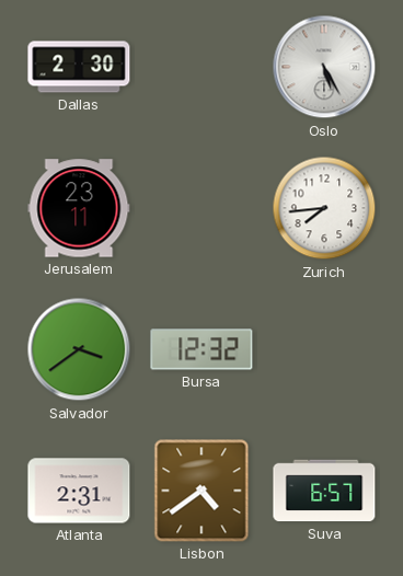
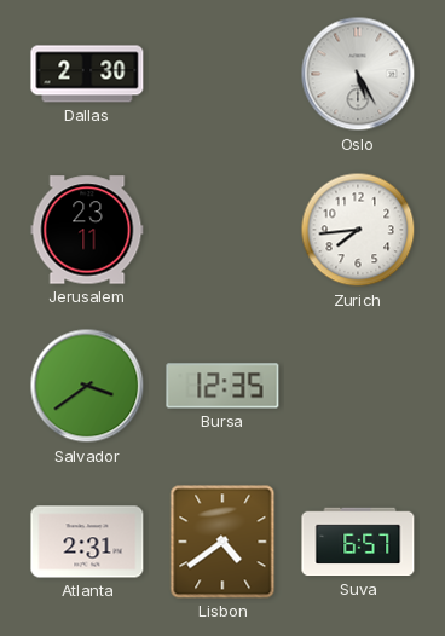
Bursa: 12:32 -> 12:35 (223, 386)
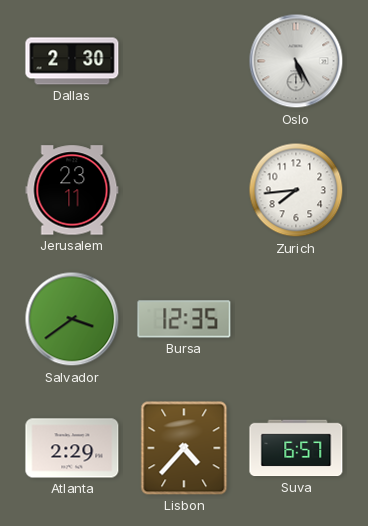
Atlanta: 2:31 -> 2:29 (72, 448)
Lisbon: 4:39 -> 4:37 (184, 448)
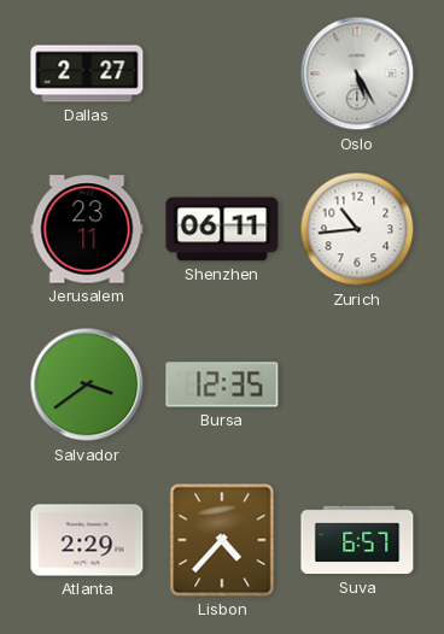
Dallas: 2:30 -> 2:27 (87, 74)
Shenzhen: none -> 06:11 (222, 229)
Zurich: 7:44 -> 10:44 (357, 229)
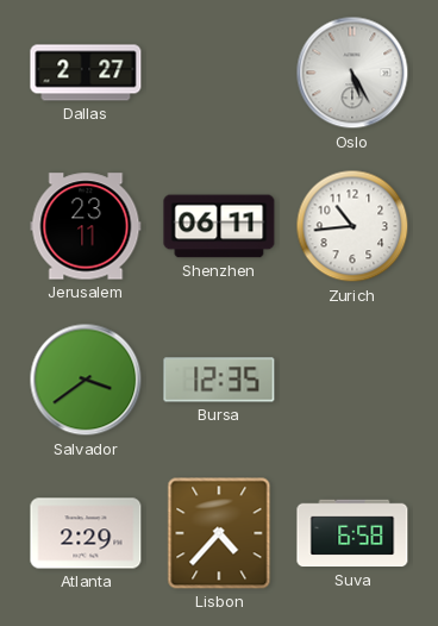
Suva: 6:57 -> 6:58 (352, 533)
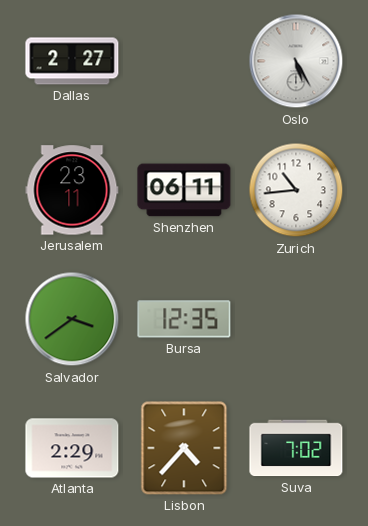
Suva: 6:58 -> 7:02 (296, 448)
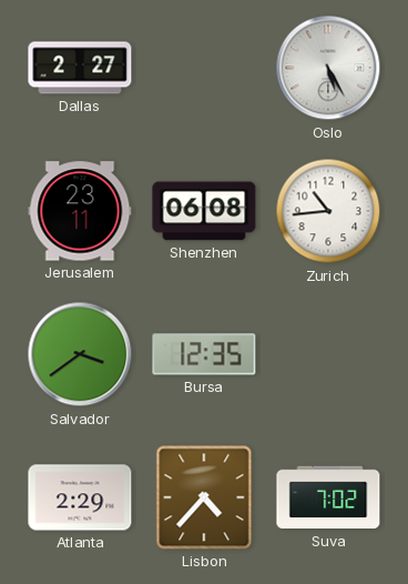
Shenzhen: 06:11 -> 06:08 (204, 211)
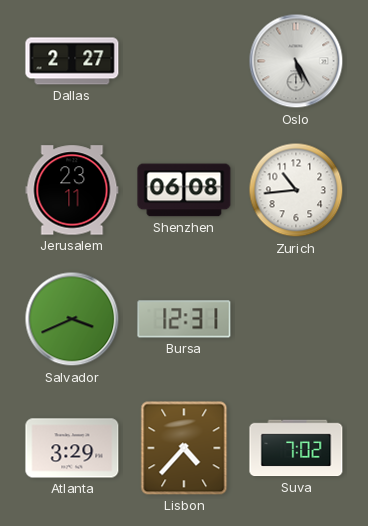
Salvador: 3:39 -> 3:41 (72, 319)
Bursa: 12:35 -> 12:31 (184, 319)
Atlanta: 2:29 -> 3:29 (72, 448)
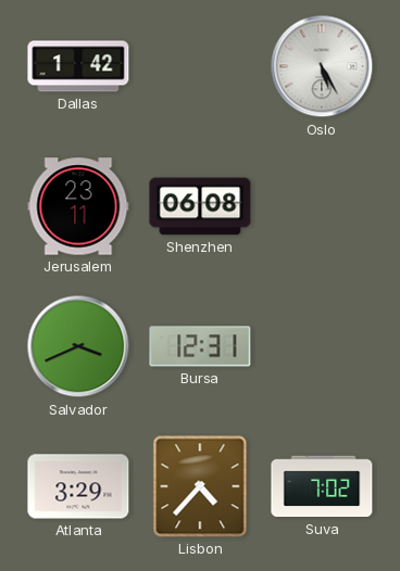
Dallas: 2:27 -> 1:42 (78, 66)
Zurich: 10:44 -> none (296, 190)
